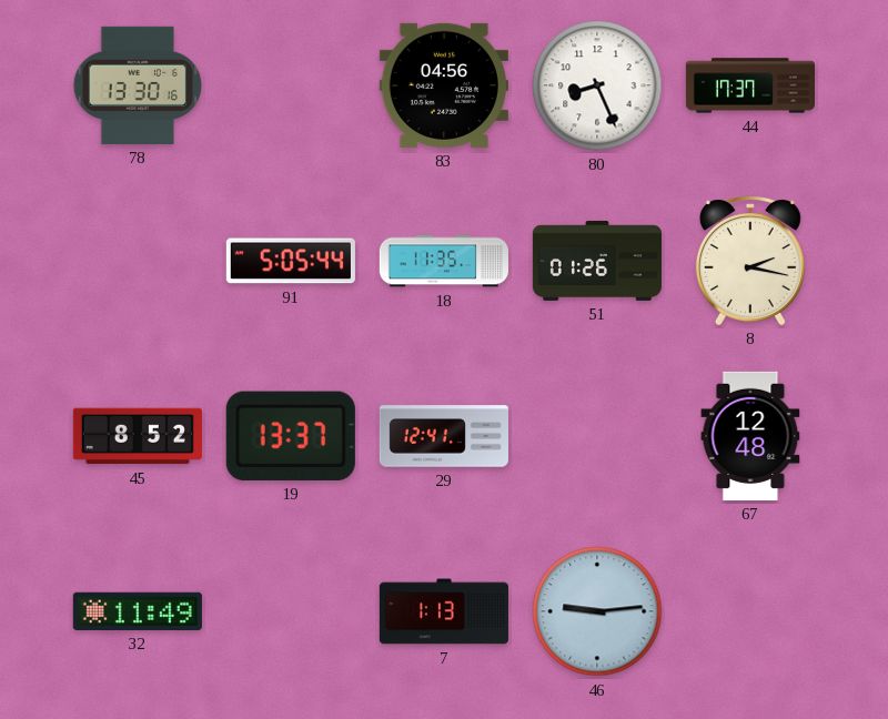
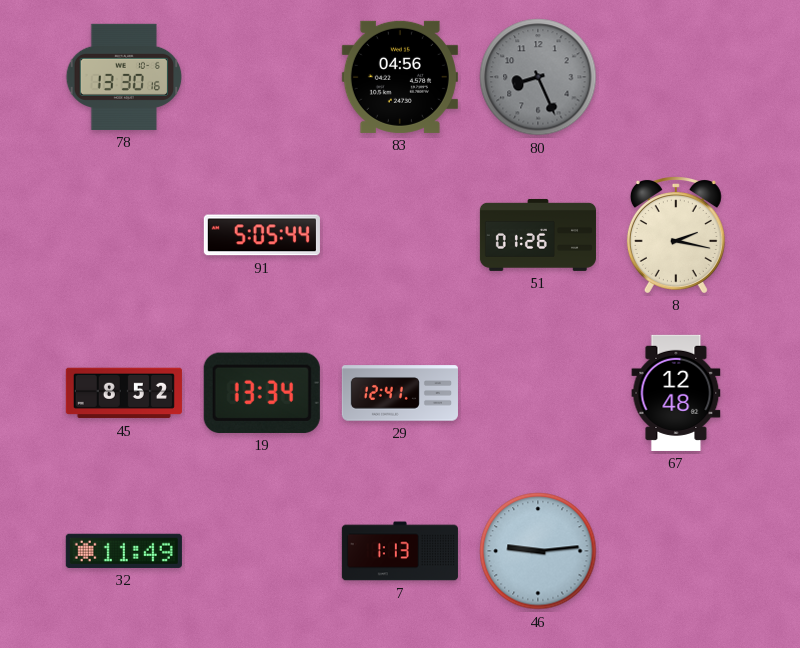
80 dial: white -> grey (538, 77)
44: 17:37 -> none (749, 85)
18: 11:35 -> none (444, 261)
19: 13:37 -> 13:34 (262, 393)
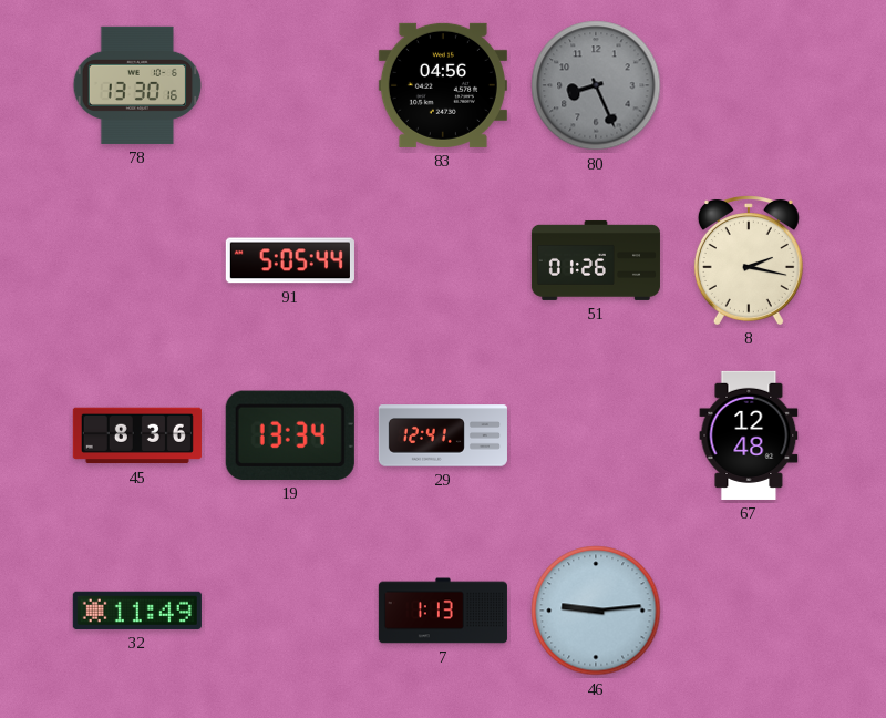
45: 8:52 -> 8:36 (137, 435)
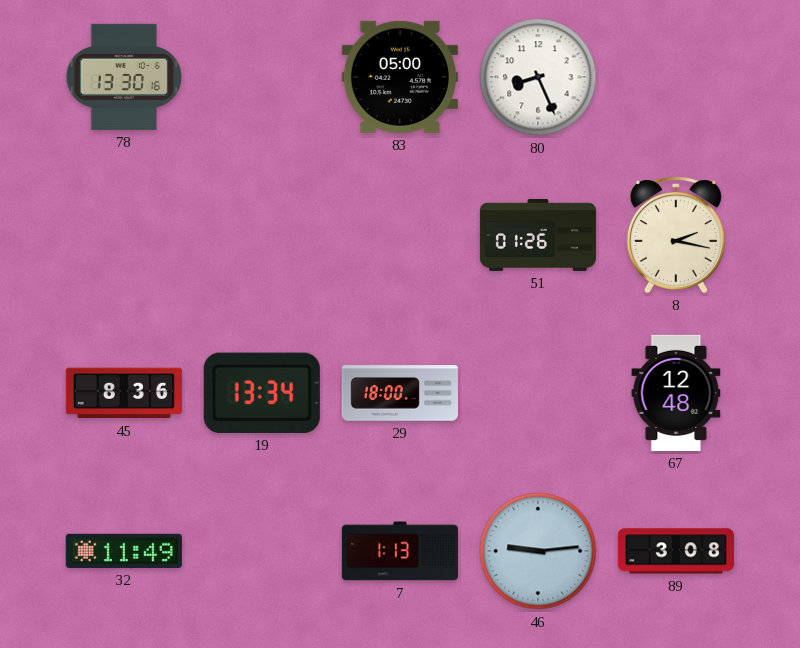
83: 04:56 -> 05:00 (400, 77)
80 dial: grey -> white (538, 77)
91: 5:05 -> none (290, 260)
29: 12:41 -> 18:00 (400, 393)
89: none -> 3:08 (676, 551)
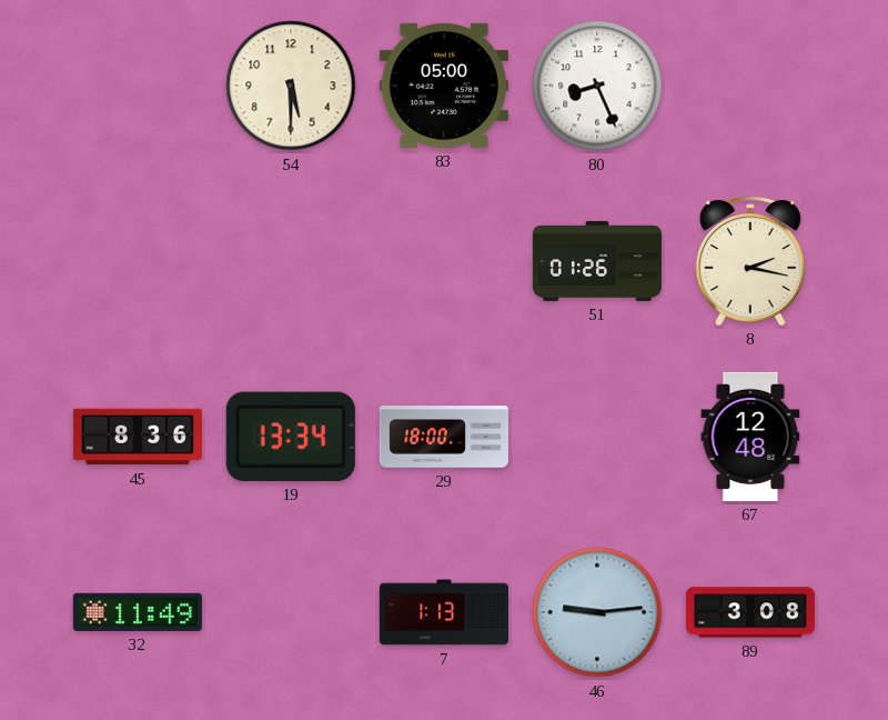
78: 13:30 -> none (124, 77)
54: none -> 5:30 (291, 86)
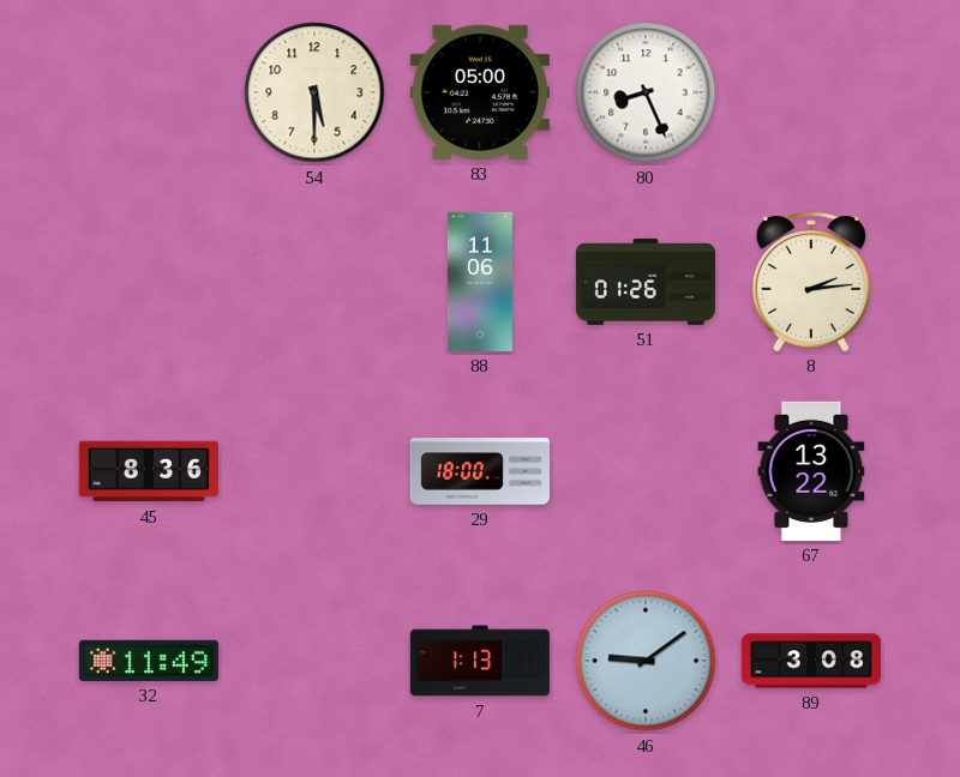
88: none -> 11:06 (480, 282)
8: 2:17 -> 2:14 (811, 282)
19: 13:34 -> none (291, 437)
67: 12:48 -> 13:22 (811, 471)
46: 9:14 -> 9:09 (646, 661)
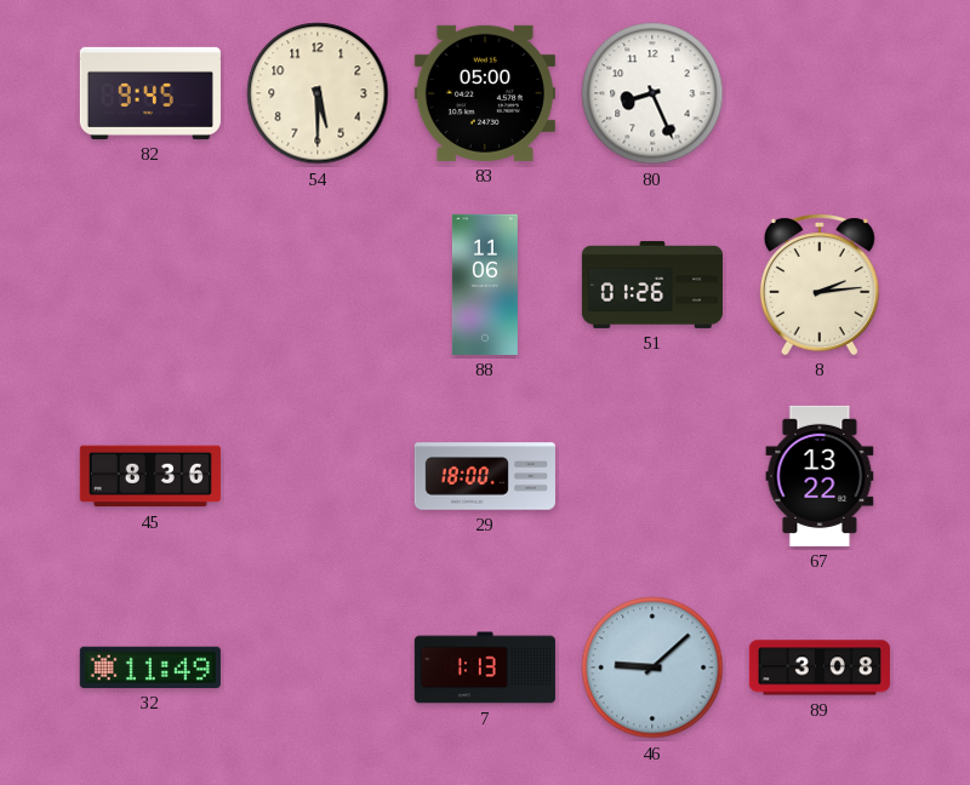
82: none -> 9:45 (150, 93)
46: 9:09 -> 9:08 (652, 667)
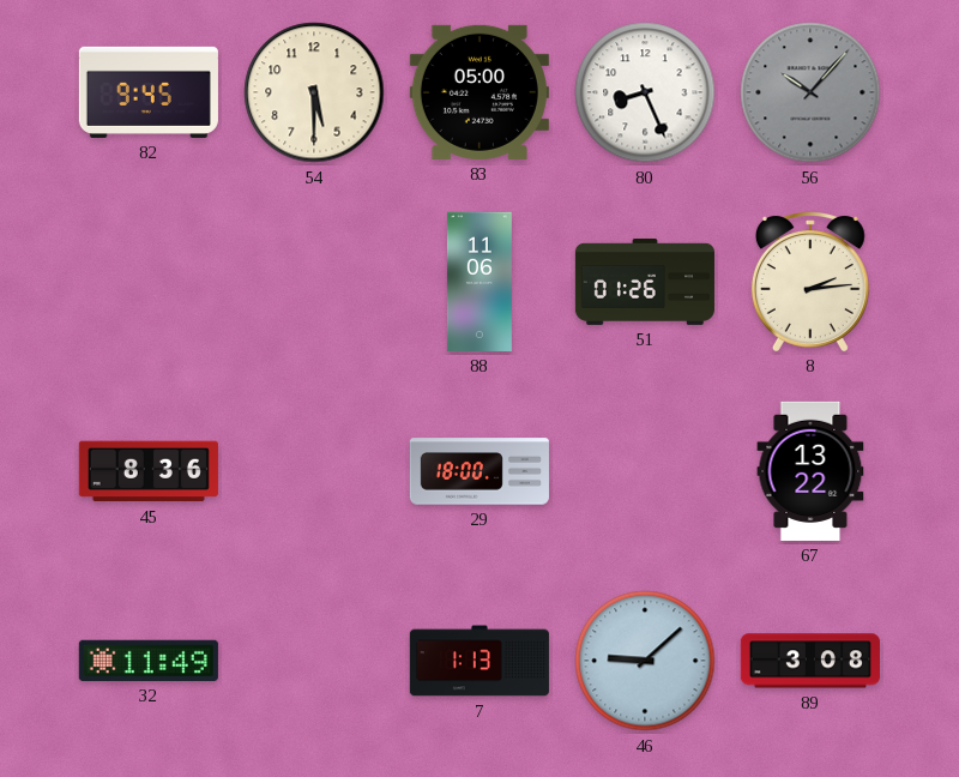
56: none -> 10:07 (810, 92)
